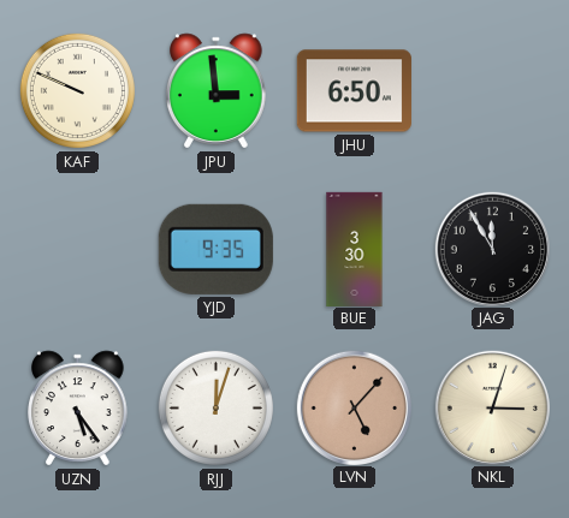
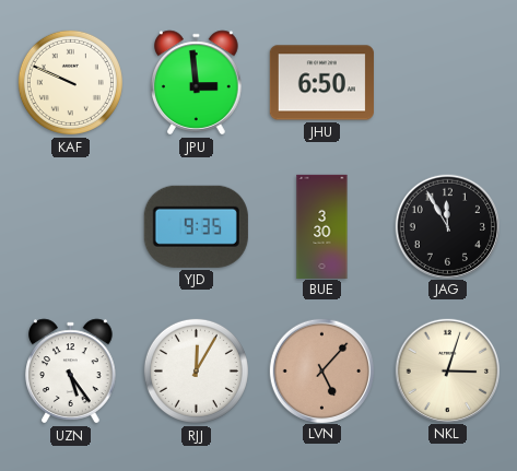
RJJ: 12:03 -> 12:05 (196, 370)
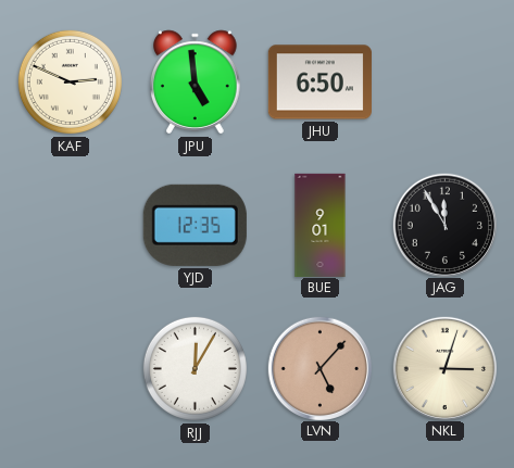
KAF: 9:49 -> 2:49 (70, 81)
JPU: 2:59 -> 4:59 (196, 83)
YJD: 9:35 -> 12:35 (195, 225)
BUE: 3:30 -> 9:01 (321, 225)
UZN: 5:24 -> none (71, 372)
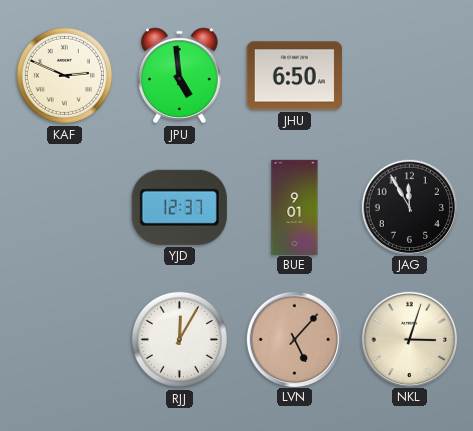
YJD: 12:35 -> 12:37 (179, 207)
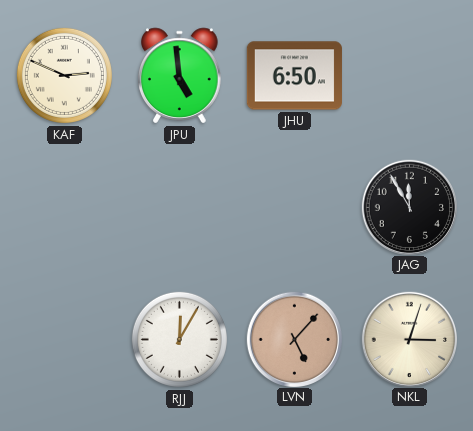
YJD: 12:37 -> none (179, 207)
BUE: 9:01 -> none (295, 207)
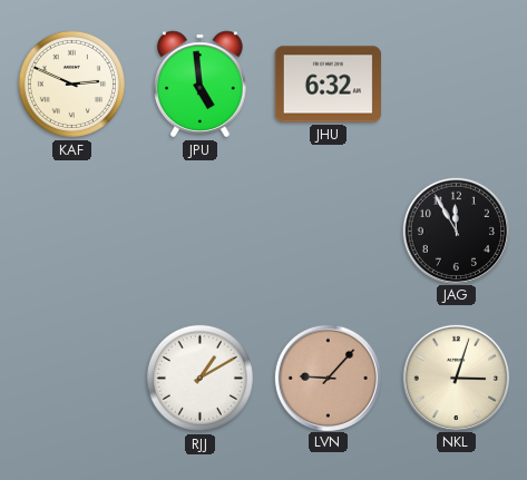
JHU: 6:50 -> 6:32 (328, 85)
RJJ: 12:05 -> 1:10 (199, 378)
LVN: 5:07 -> 9:07 (328, 378)
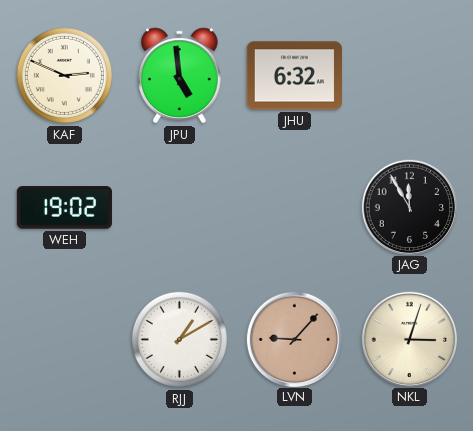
WEH: none -> 19:02 (64, 208)
